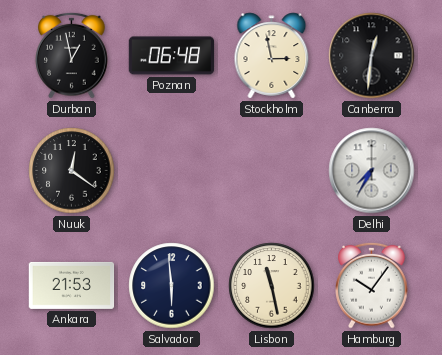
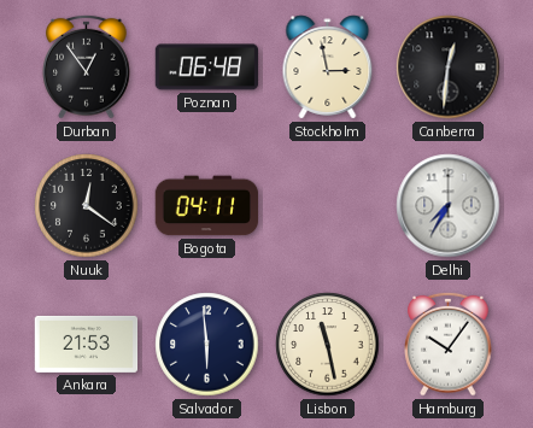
Durban: 12:58 -> 12:54 (87, 66)
Bogota: none -> 04:11 (207, 206)
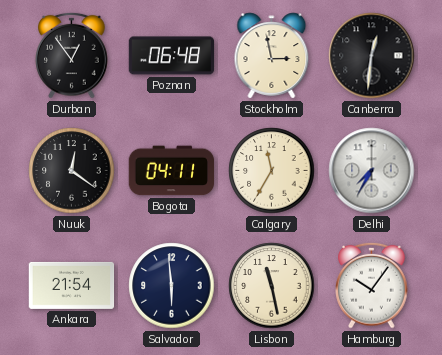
Calgary: none -> 11:35 (272, 171)
Ankara: 21:53 -> 21:54 (72, 285)
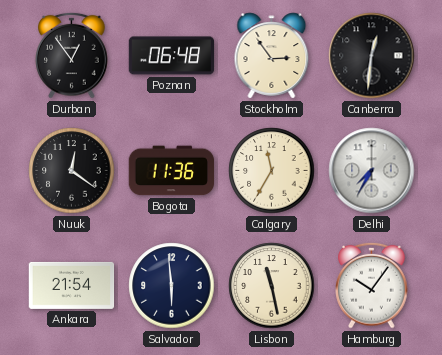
Stockholm: 2:58 -> 2:54 (272, 56)
Bogota: 04:11 -> 11:36 (172, 171)
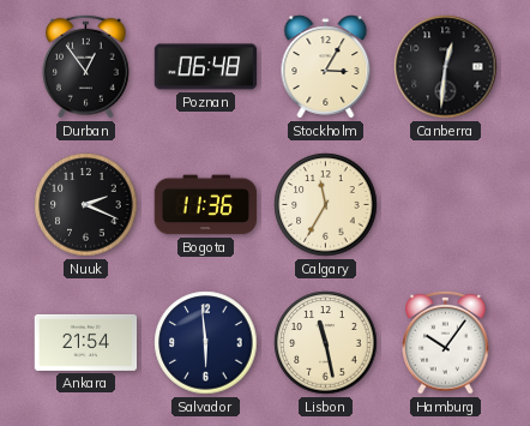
Stockholm: 2:54 -> 3:05 (326, 67)
Nuuk: 12:21 -> 2:19 (86, 205)
Delhi: 7:35 -> none (372, 171)
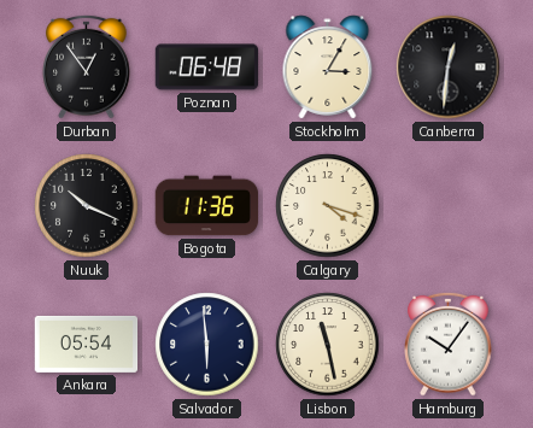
Nuuk: 2:19 -> 10:19 (87, 206)
Calgary: 11:35 -> 4:18 (328, 206)
Ankara: 21:54 -> 05:54 (87, 344)
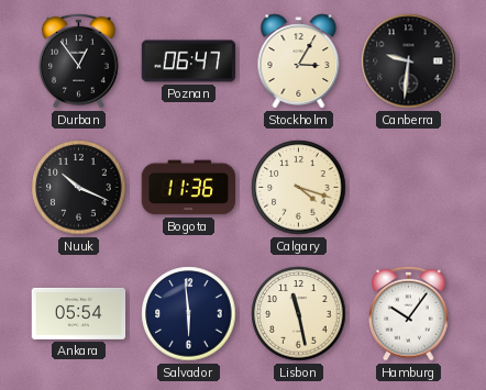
Poznan: 06:48 -> 06:47 (189, 62)
Canberra: 12:31 -> 9:31 (409, 62)
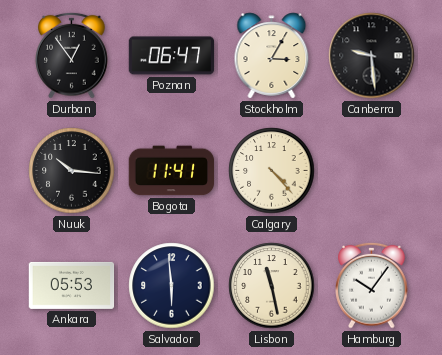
Canberra: 9:31 -> 9:29 (372, 56)
Nuuk: 10:19 -> 10:16 (72, 171)
Bogota: 11:36 -> 11:41 (172, 171)
Calgary: 4:18 -> 4:23 (272, 171)
Ankara: 05:54 -> 05:53 (72, 285)
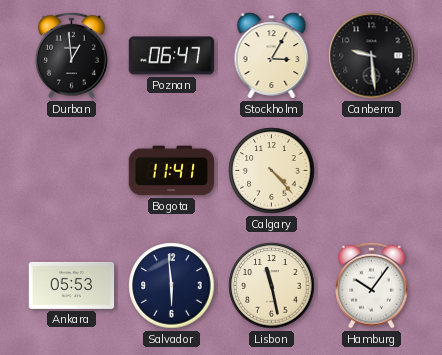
Durban: 12:54 -> 12:59 (72, 55)
Nuuk: 10:16 -> none (72, 171)
